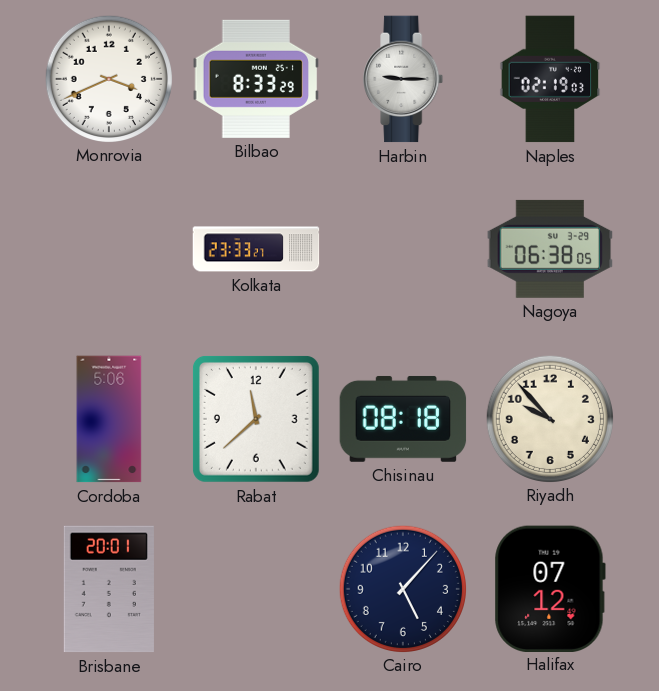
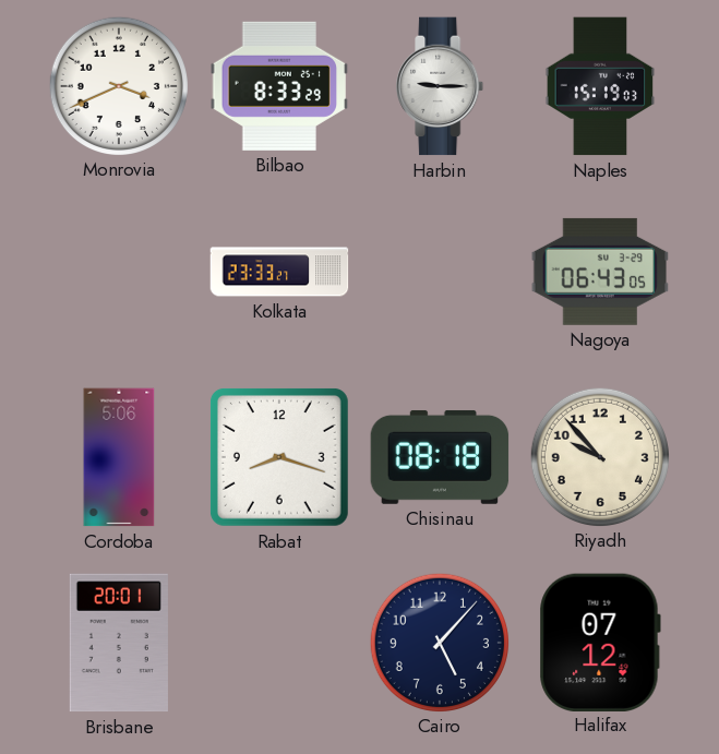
Naples: 02:19 -> 15:19 (600, 86)
Nagoya: 06:38 -> 06:43 (600, 272)
Rabat: 11:38 -> 8:18 (279, 457)
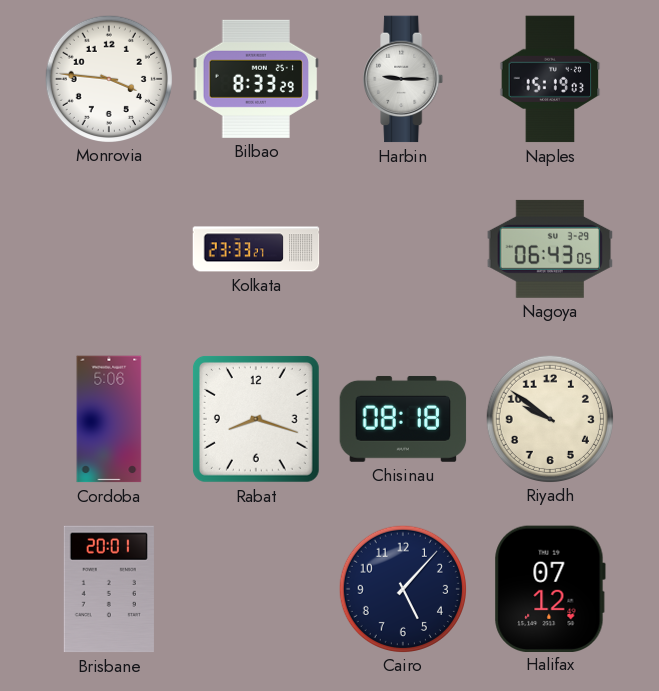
Monrovia: 3:41 -> 3:46 (108, 78)
Riyadh: 9:53 -> 9:51 (549, 418)
